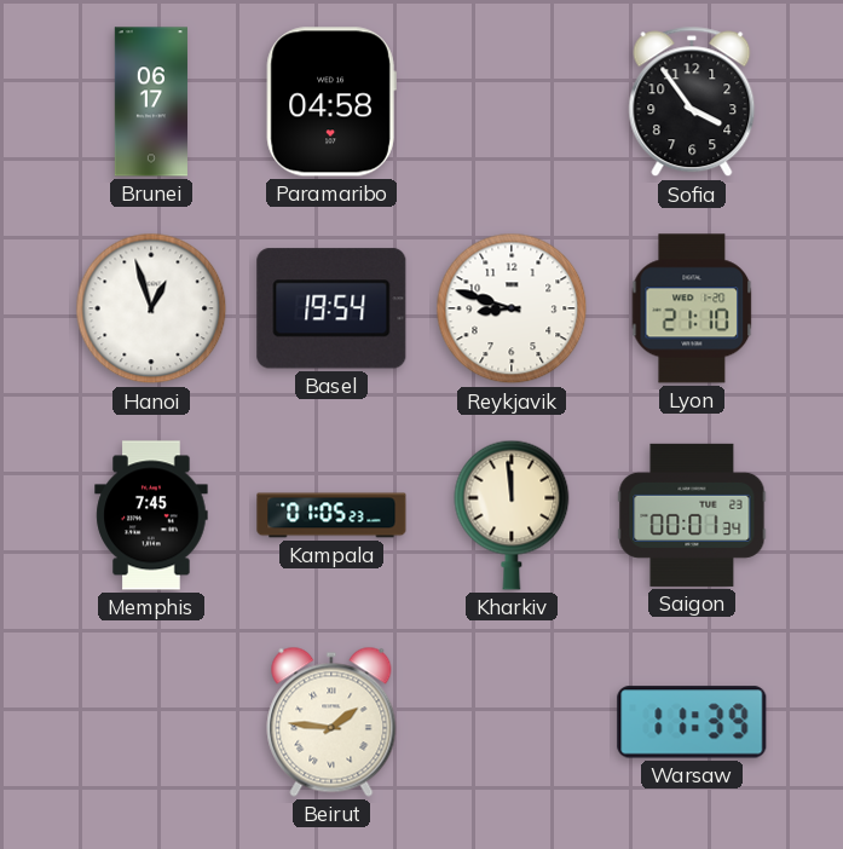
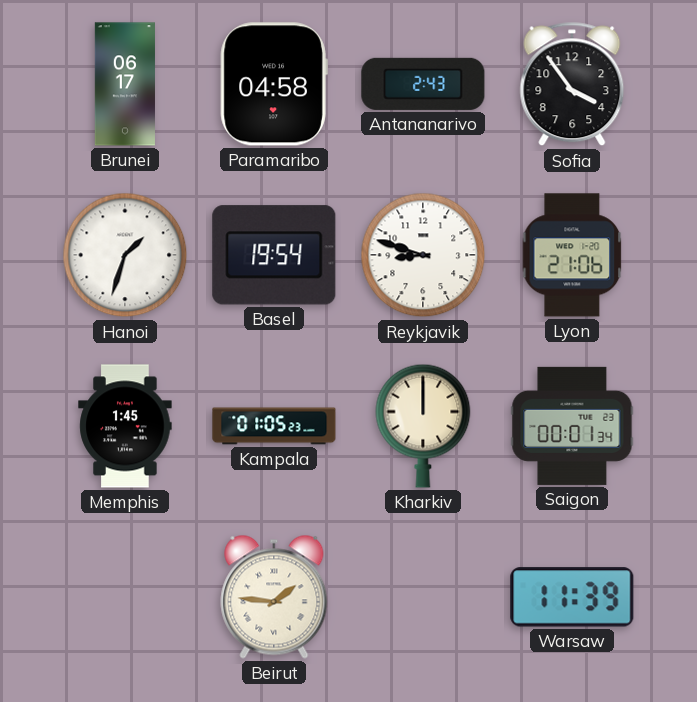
Antananarivo: none -> 2:43 (423, 84)
Hanoi: 12:57 -> 1:33 (125, 255)
Lyon: 21:10 -> 21:06 (572, 255)
Memphis: 7:45 -> 1:45 (125, 426)
Kharkiv: 11:59 -> 12:00 (423, 426)
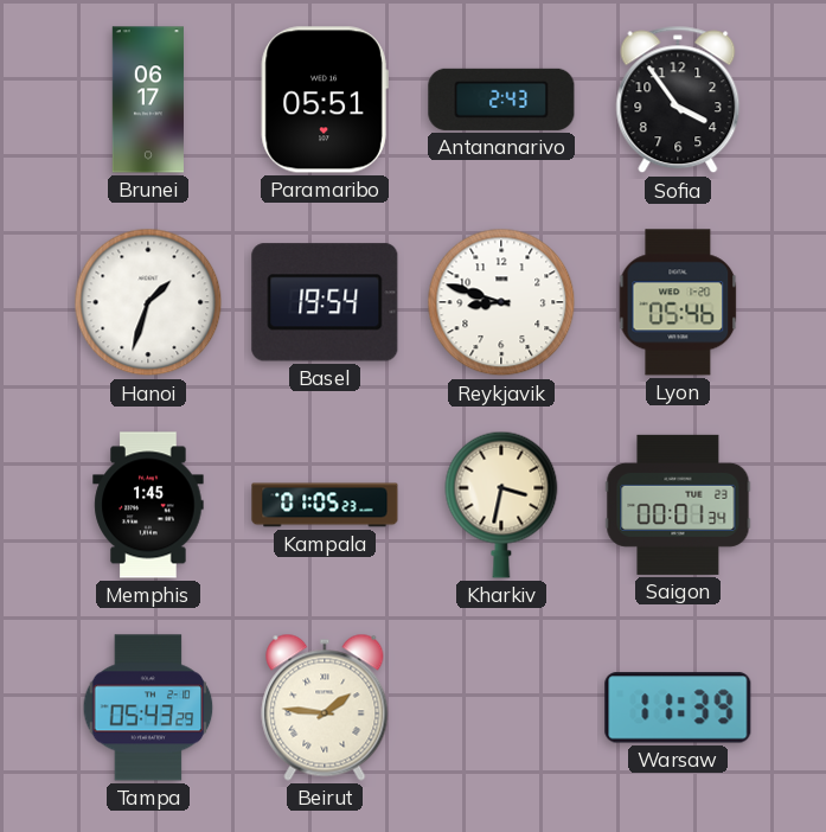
Paramaribo: 04:58 -> 05:51 (325, 100)
Lyon: 21:06 -> 05:46 (678, 302)
Kharkiv: 12:00 -> 3:32 (501, 505)
Tampa: none -> 05:43 (148, 708)
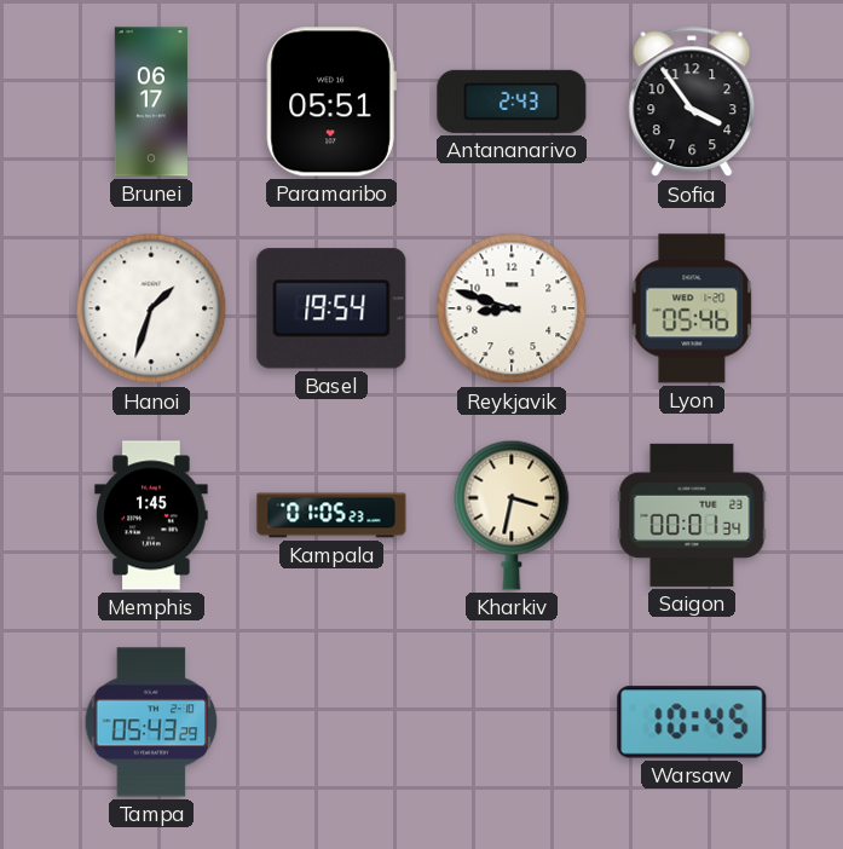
Beirut: 1:46 -> none (325, 708)
Warsaw: 11:39 -> 10:45 (692, 722)
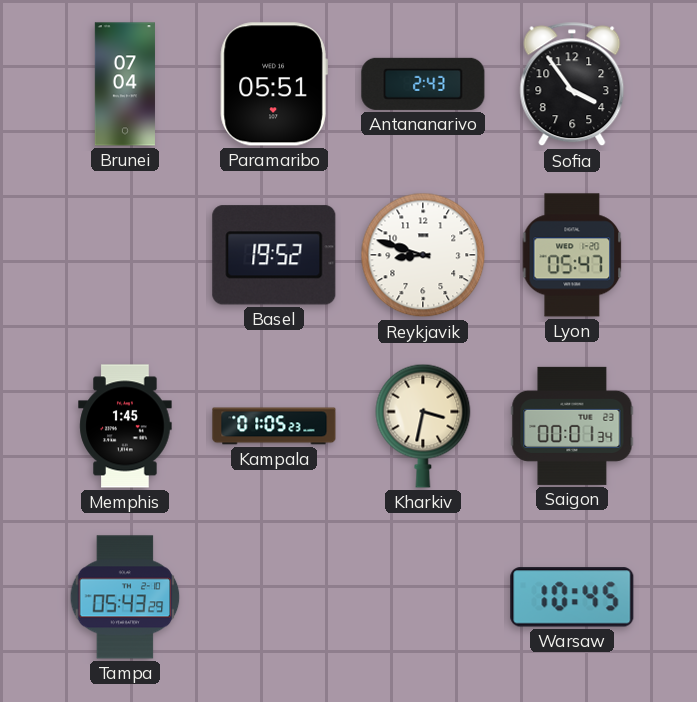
Brunei: 06:17 -> 07:04 (125, 84)
Hanoi: 1:33 -> none (151, 308)
Basel: 19:54 -> 19:52 (274, 255)
Lyon: 05:46 -> 05:47 (572, 255)
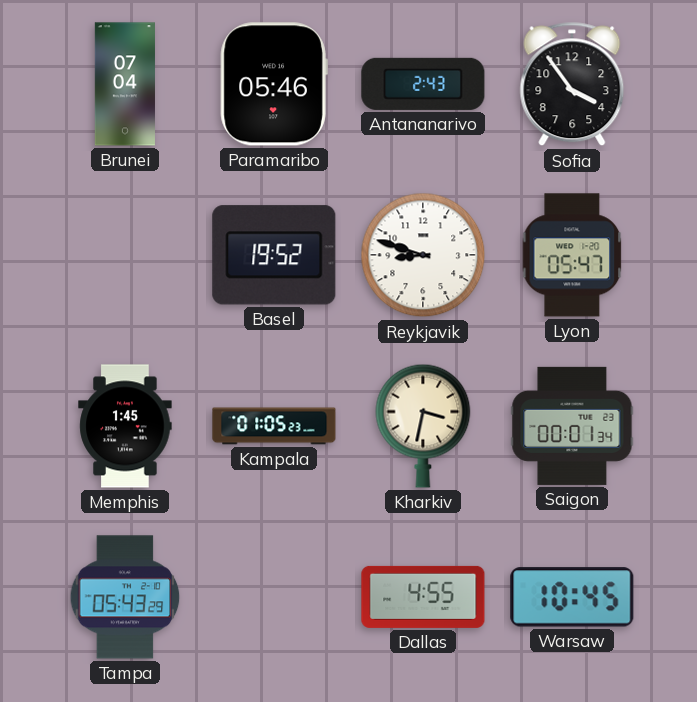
Paramaribo: 05:51 -> 05:46 (274, 84)
Dallas: none -> 4:55 (423, 597)
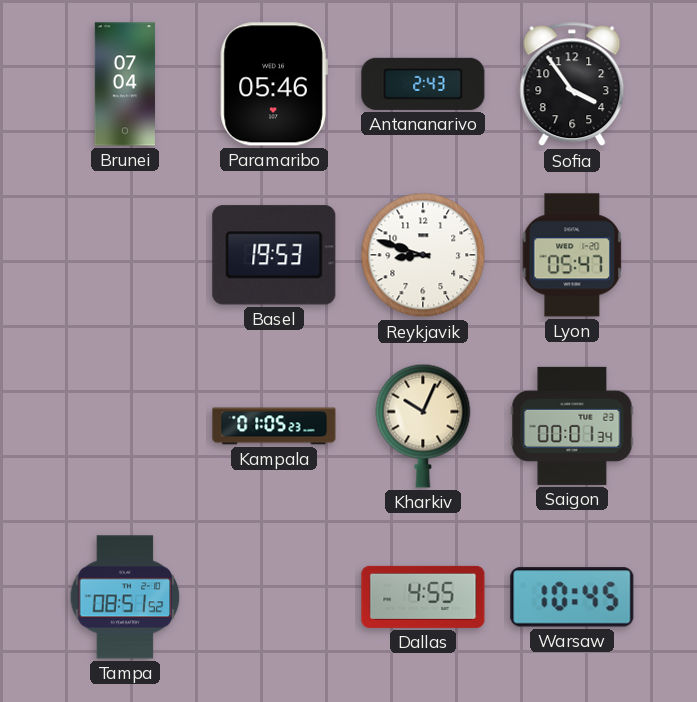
Basel: 19:52 -> 19:53 (274, 255)
Memphis: 1:45 -> none (125, 426)
Kharkiv: 3:32 -> 10:04 (423, 426)
Tampa: 05:43 -> 08:51 (125, 597)
